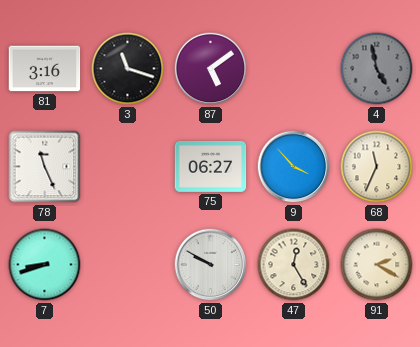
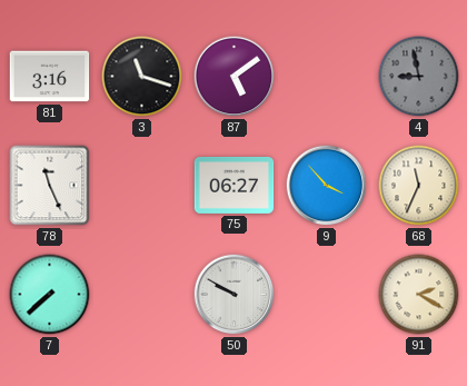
4: 4:58 -> 8:58 (419, 77)
7: 8:42 -> 7:38 (50, 295)
47: 12:25 -> none (294, 265)
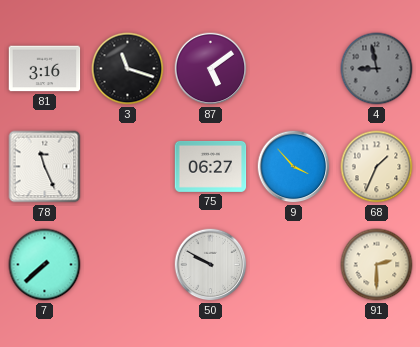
68: 11:34 -> 1:34 (377, 167)
91: 2:20 -> 2:30 (377, 265)
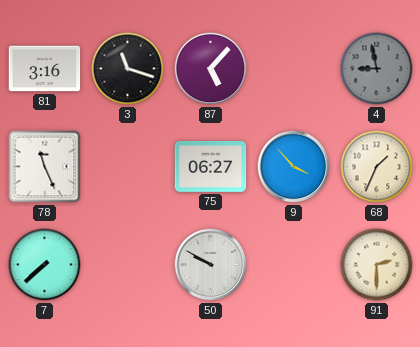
87: 5:09 -> 5:07 (211, 69)
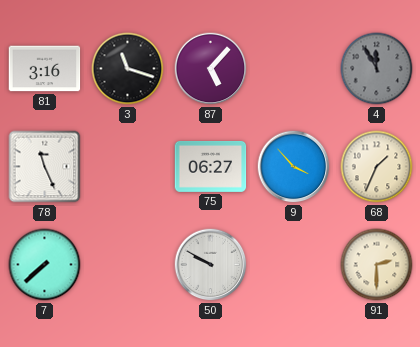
4: 8:58 -> 11:55 (377, 69)
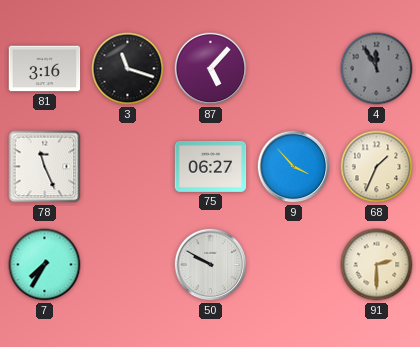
7: 7:38 -> 7:35 (45, 265)
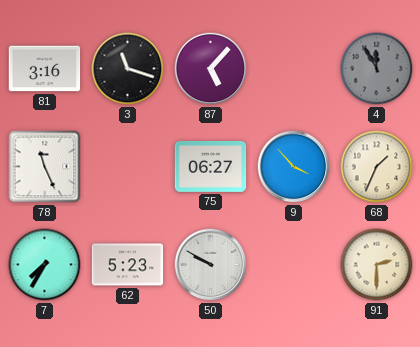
62: none -> 5:23 (128, 265)
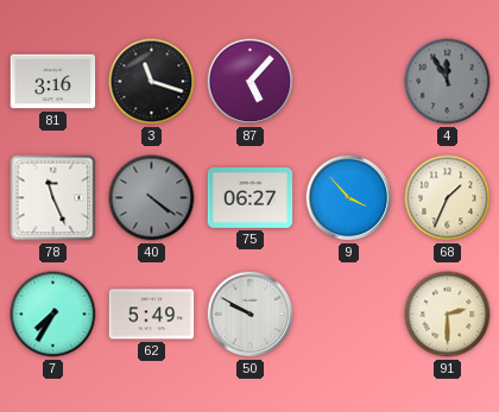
40: none -> 4:21 (152, 198)
62: 5:23 -> 5:49 (152, 315)
